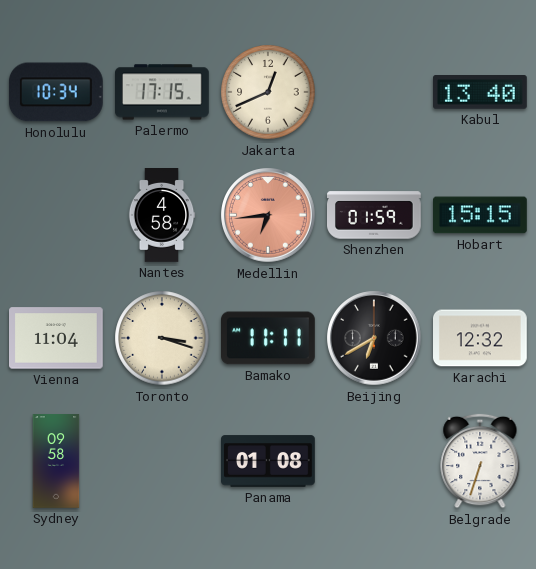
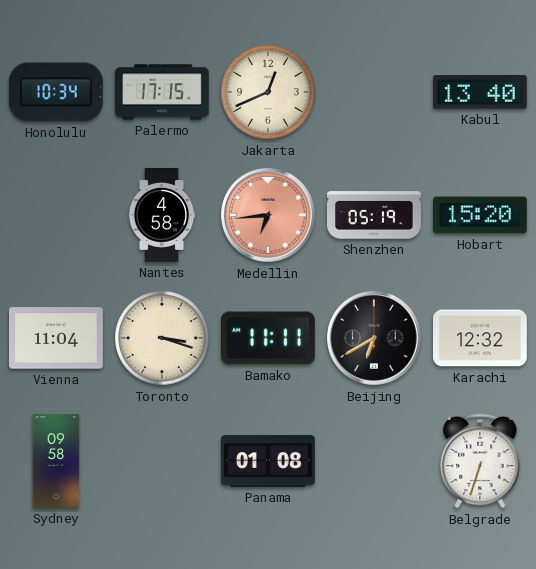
Shenzhen: 01:59 -> 05:19 (375, 215)
Hobart: 15:15 -> 15:20 (481, 215)
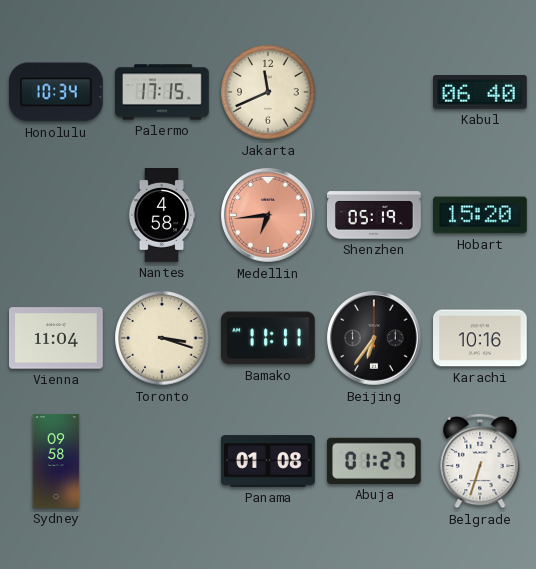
Jakarta: 12:41 -> 11:41 (268, 92)
Kabul: 13:40 -> 06:40 (481, 92)
Beijing: 6:40 -> 6:36 (374, 338)
Karachi: 12:32 -> 10:16 (481, 338)
Abuja: none -> 01:27 (374, 461)
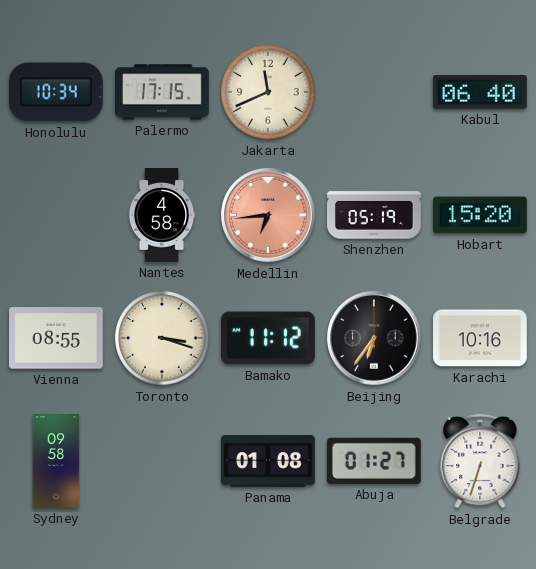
Vienna: 11:04 -> 08:55 (57, 338)
Bamako: 11:11 -> 11:12 (269, 338)
